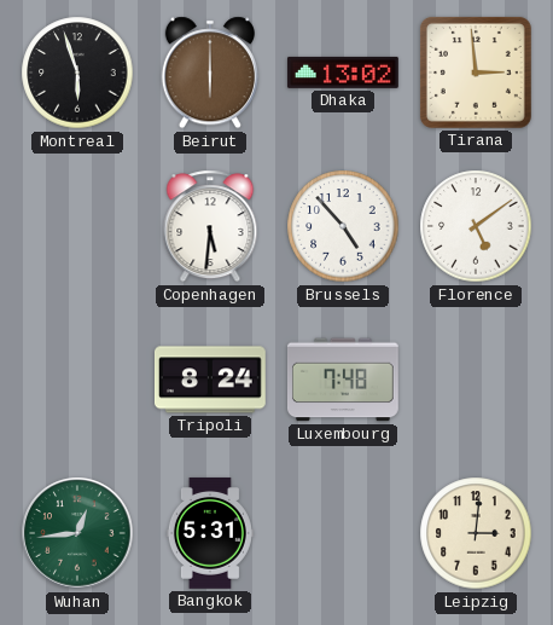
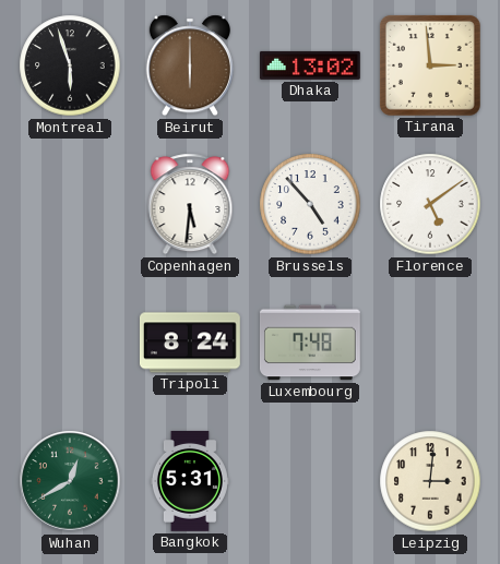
Wuhan: 12:44 -> 12:40 (70, 481)
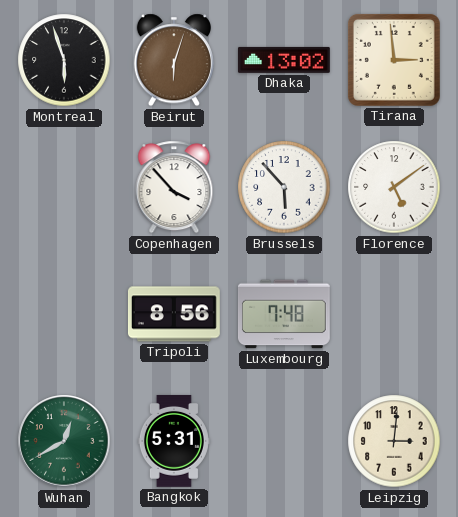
Beirut: 6:00 -> 6:03 (174, 60)
Copenhagen: 5:31 -> 3:53 (174, 187)
Brussels: 4:53 -> 5:53 (284, 187)
Tripoli: 8:24 -> 8:56 (174, 314)
